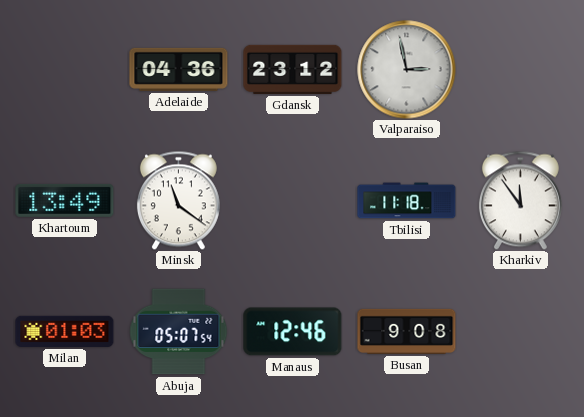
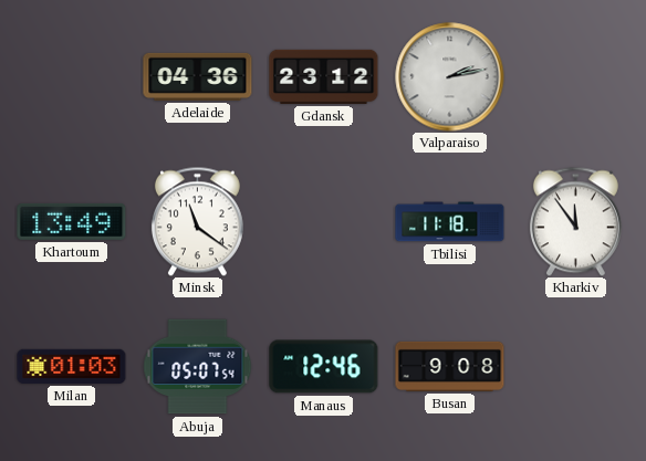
Valparaiso: 2:58 -> 2:13 (450, 77)
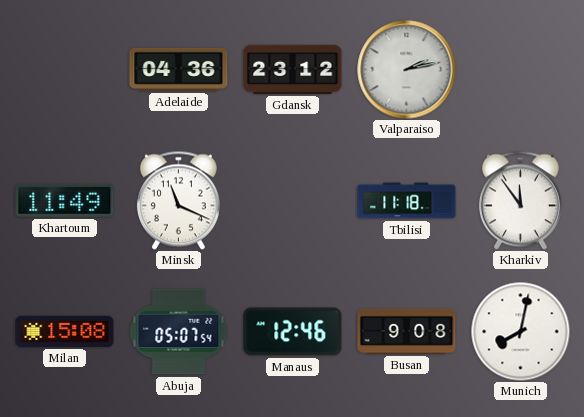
Khartoum: 13:49 -> 11:49 (65, 200)
Minsk: 11:21 -> 11:19 (178, 200)
Milan: 01:03 -> 15:08 (65, 331)
Munich: none -> 8:02 (521, 332)
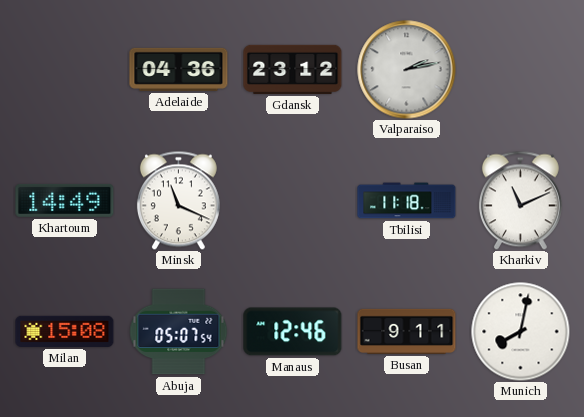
Khartoum: 11:49 -> 14:49 (65, 200)
Kharkiv: 11:54 -> 11:11 (520, 200)
Busan: 9:08 -> 9:11 (407, 331)
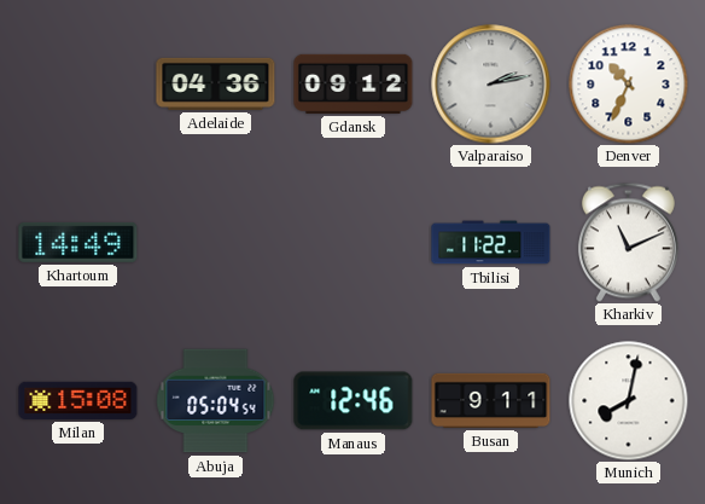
Gdansk: 23:12 -> 09:12 (354, 83)
Denver: none -> 10:34 (629, 85)
Minsk: 11:19 -> none (178, 200)
Tbilisi: 11:18 -> 11:22 (491, 243)
Abuja: 05:07 -> 05:04 (216, 401)
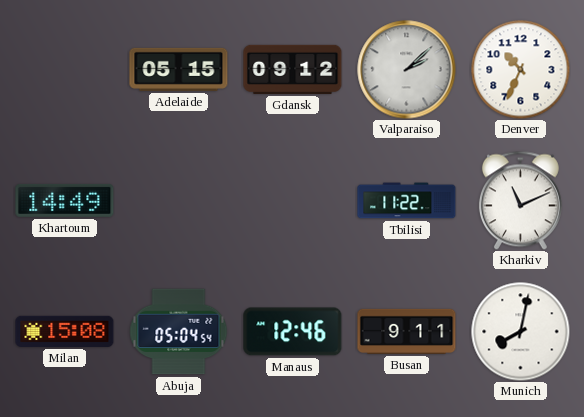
Adelaide: 04:36 -> 05:15 (179, 69)
Valparaiso: 2:13 -> 2:08 (407, 70)
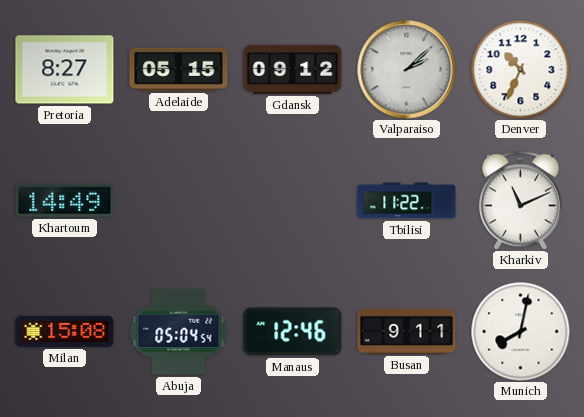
Pretoria: none -> 8:27 (65, 70)
